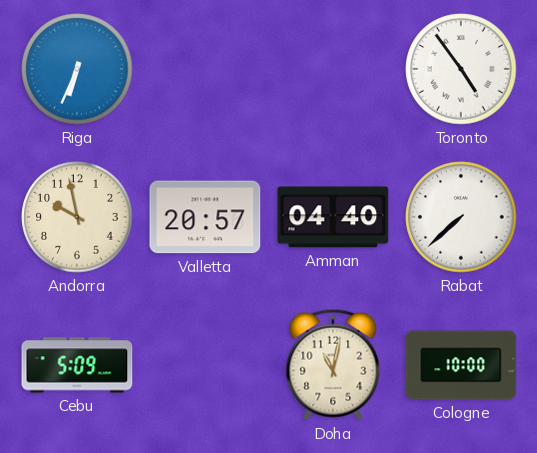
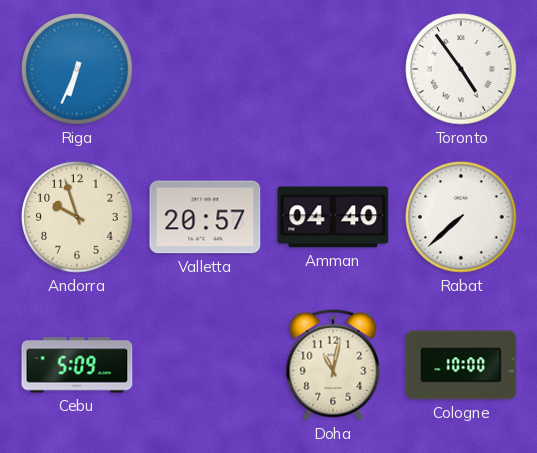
Andorra: 9:58 -> 9:57 (77, 217)
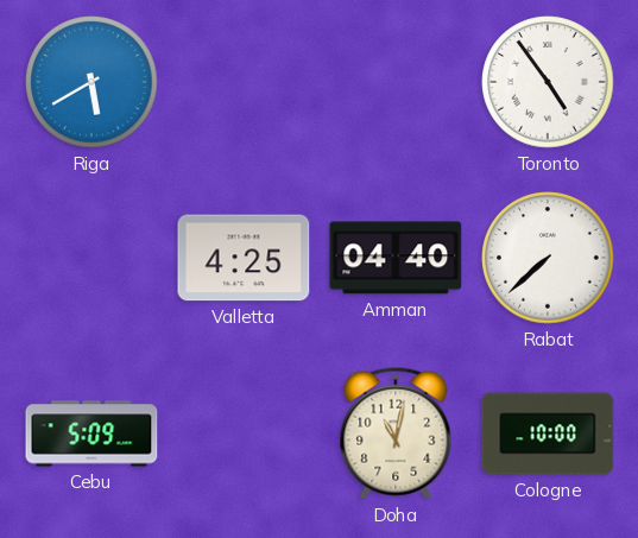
Riga: 6:34 -> 5:40 (91, 82)
Andorra: 9:57 -> none (77, 217)
Valletta: 20:57 -> 4:25 (244, 258)
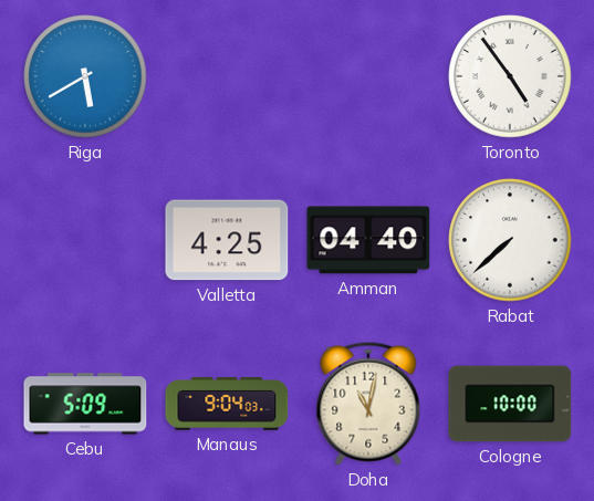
Manaus: none -> 9:04 (227, 405)
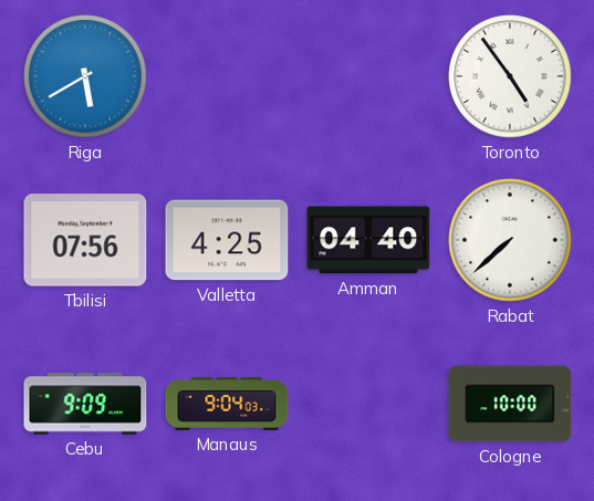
Tbilisi: none -> 07:56 (85, 240)
Cebu: 5:09 -> 9:09 (85, 404)
Doha: 11:02 -> none (368, 404)
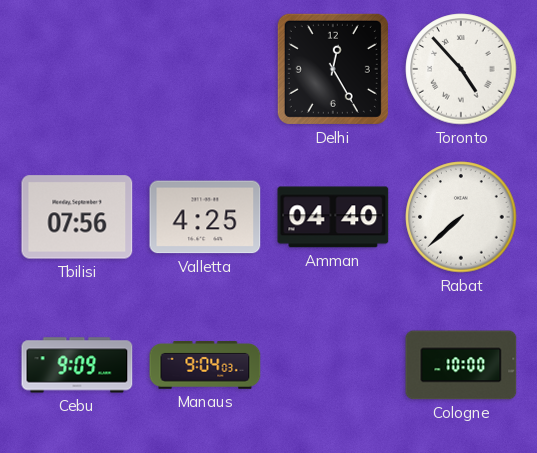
Riga: 5:40 -> none (85, 76)
Delhi: none -> 12:25 (333, 69)
Toronto: 4:54 -> 4:53 (461, 69)
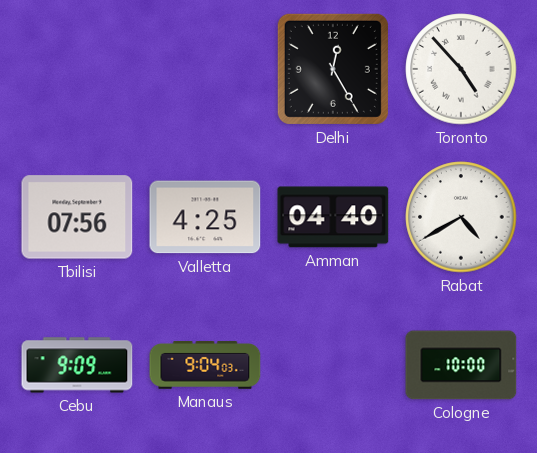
Rabat: 7:38 -> 4:40 (461, 217)
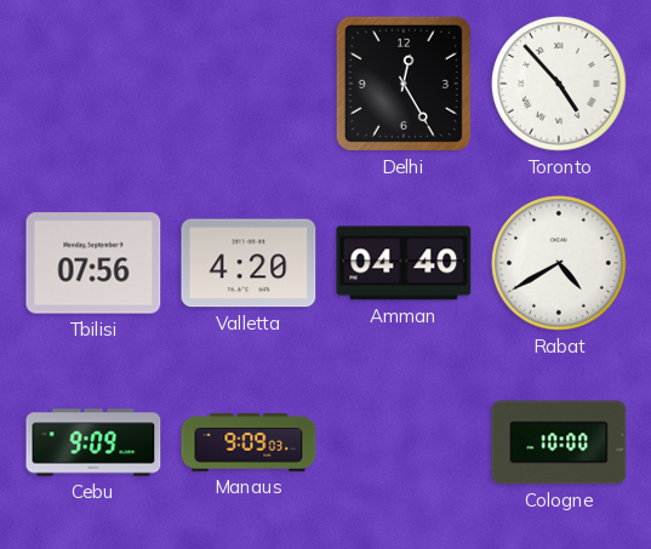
Valletta: 4:25 -> 4:20 (249, 263)
Manaus: 9:04 -> 9:09 (249, 444)
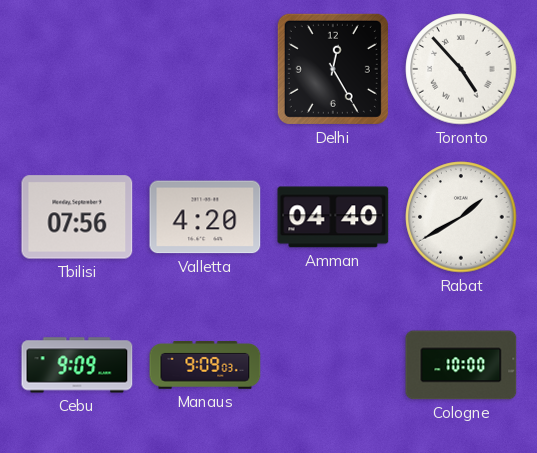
Rabat: 4:40 -> 1:40 (461, 217)
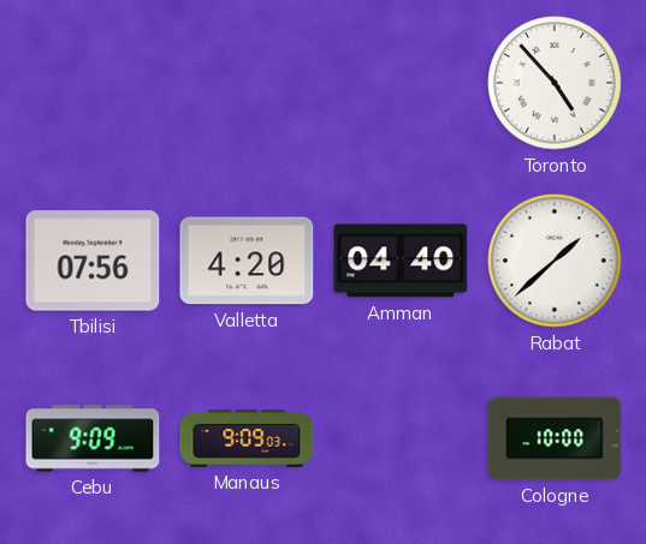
Delhi: 12:25 -> none (333, 69)
Rabat: 1:40 -> 1:38 (555, 261)
